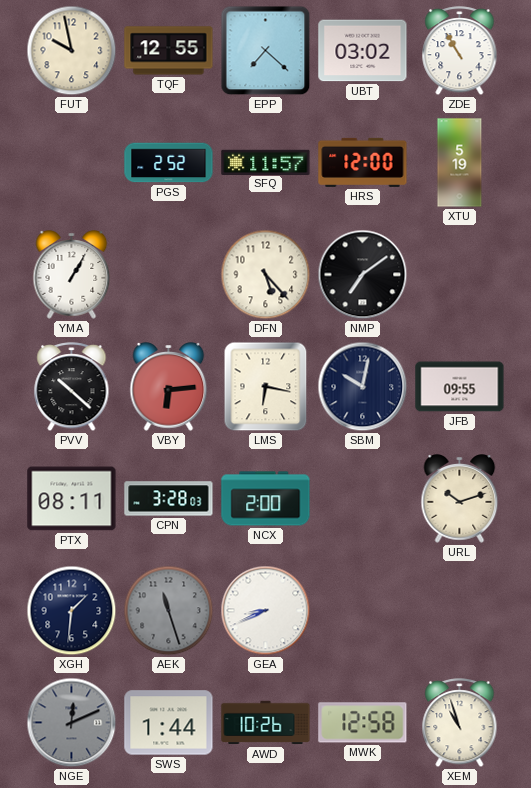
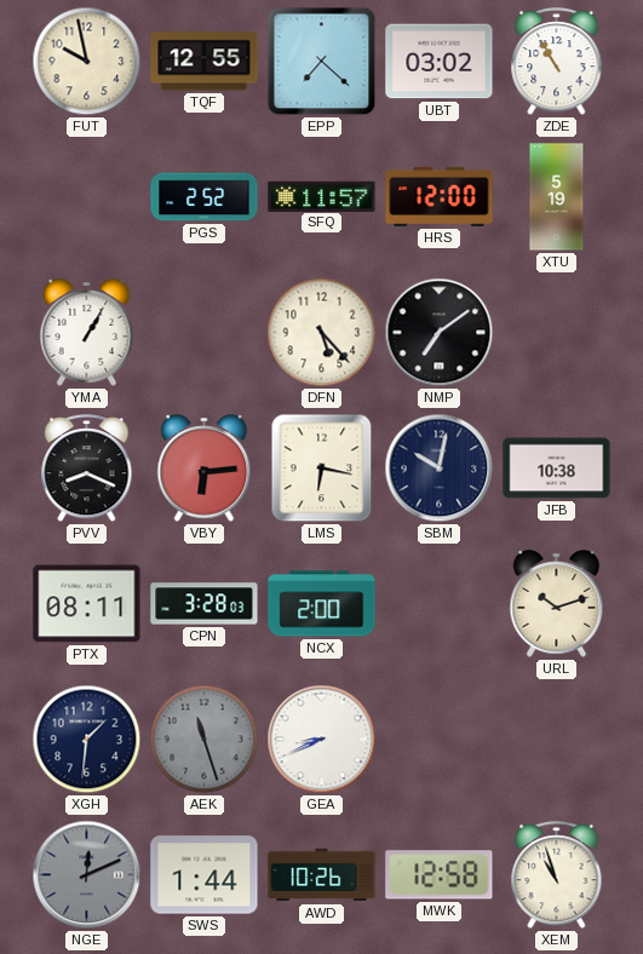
PVV: 10:22 -> 8:19 (87, 469)
JFB: 09:55 -> 10:38 (557, 469)
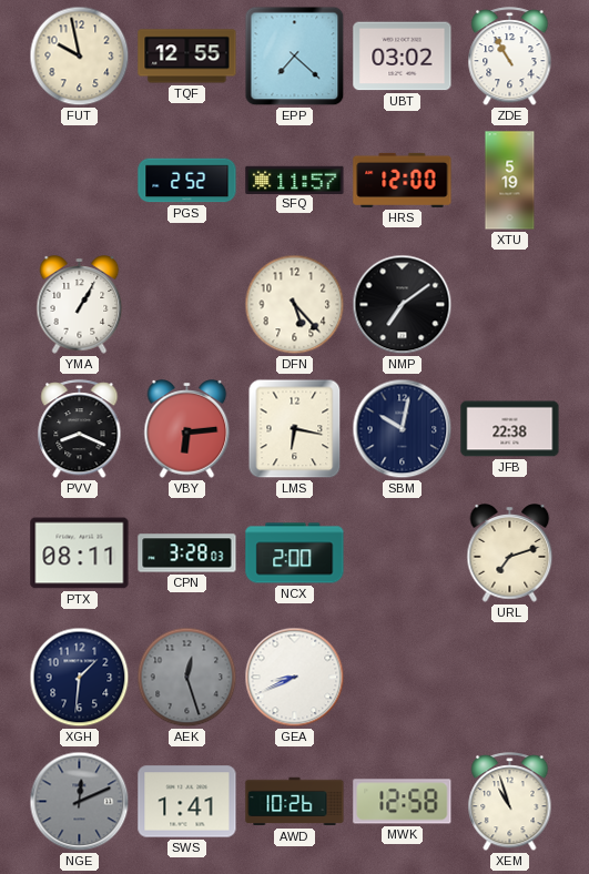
JFB: 10:38 -> 22:38 (510, 429)
URL: 10:12 -> 7:12 (510, 553)
AEK: 11:27 -> 12:27 (187, 678)
SWS: 1:44 -> 1:41 (187, 802)
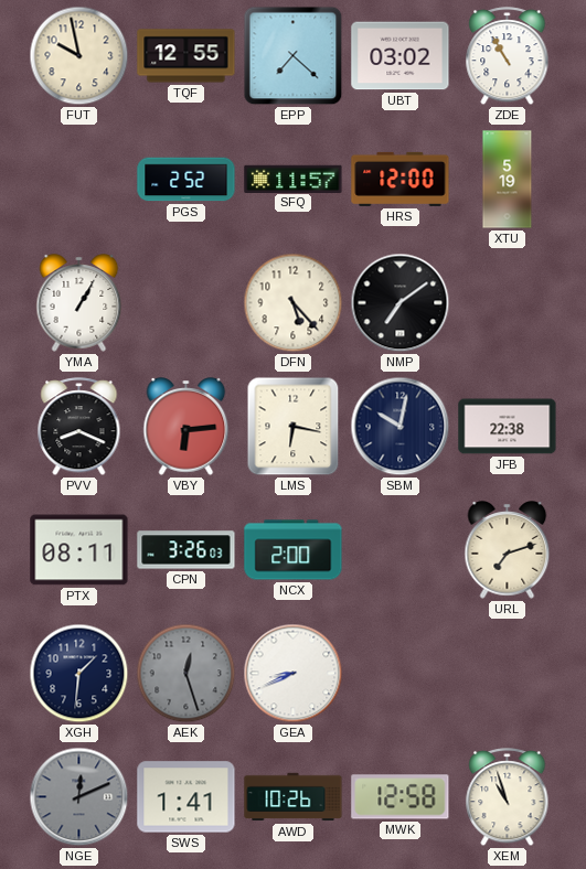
CPN: 3:28 -> 3:26 (187, 550)
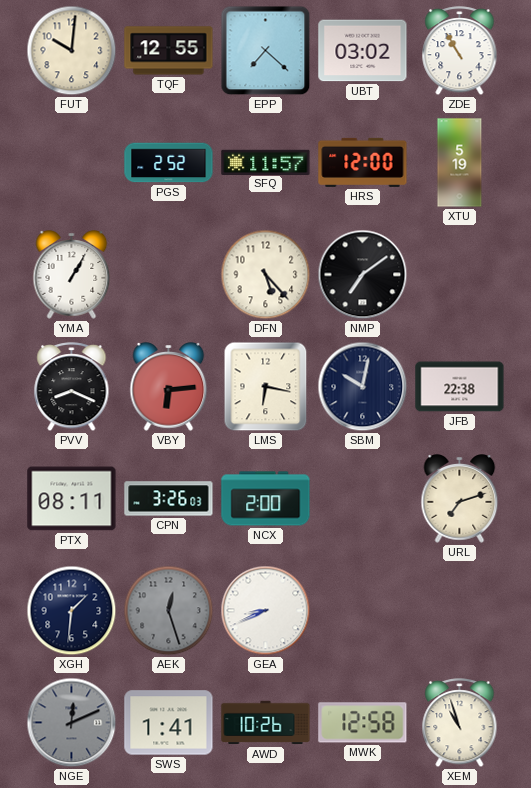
FUT: 9:58 -> 10:01 (72, 51)
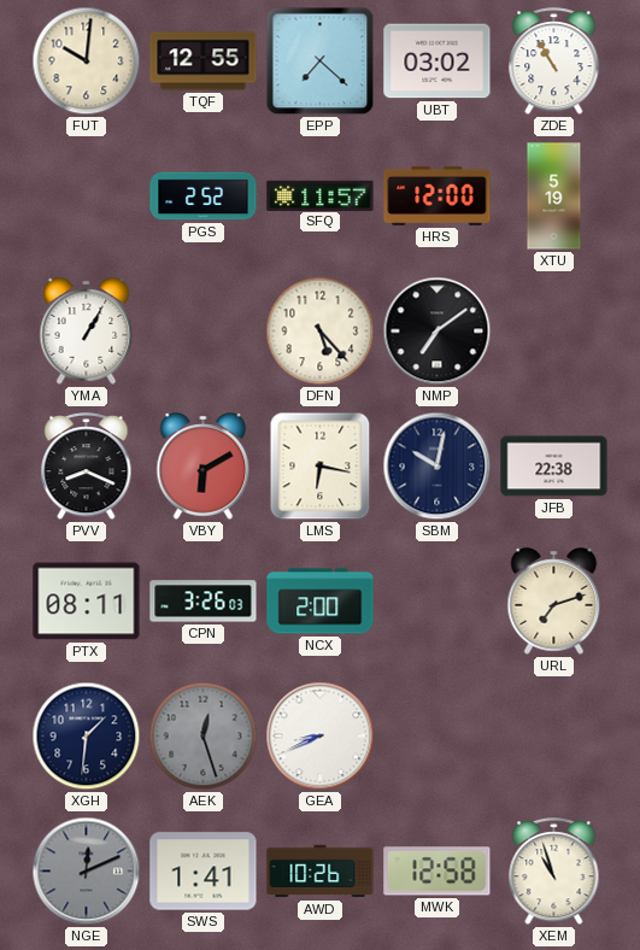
VBY: 6:14 -> 6:10 (204, 467)
